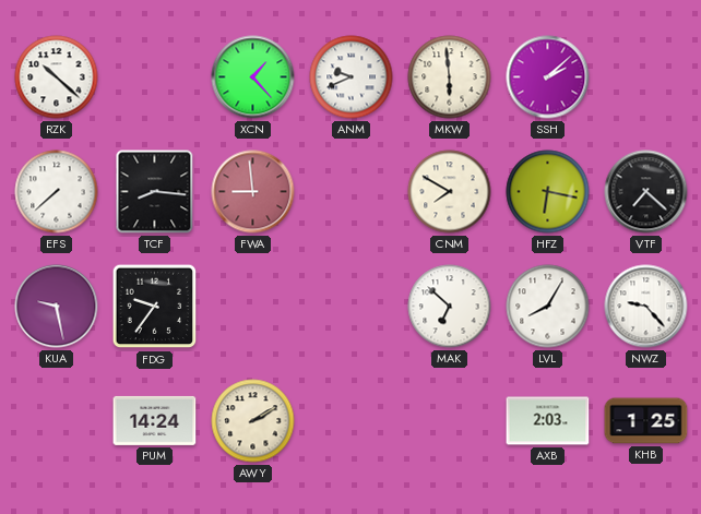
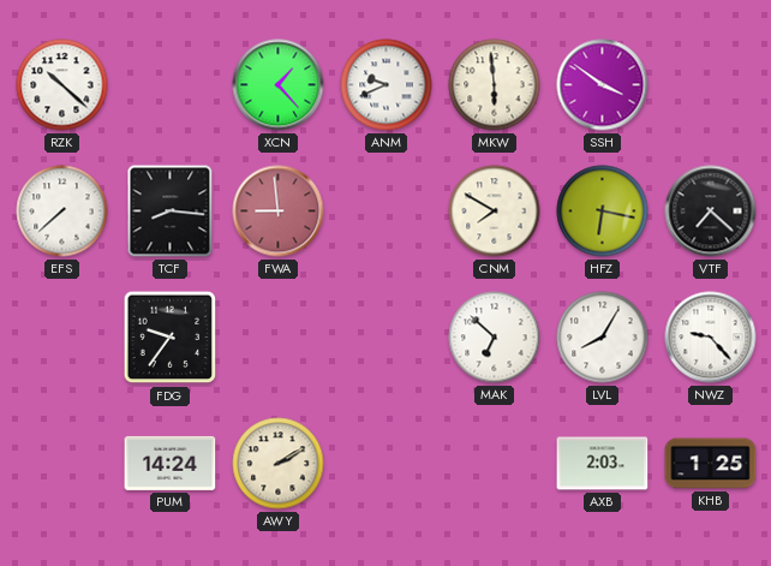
SSH: 2:08 -> 3:51 (603, 85)
KUA: 9:28 -> none (57, 307)
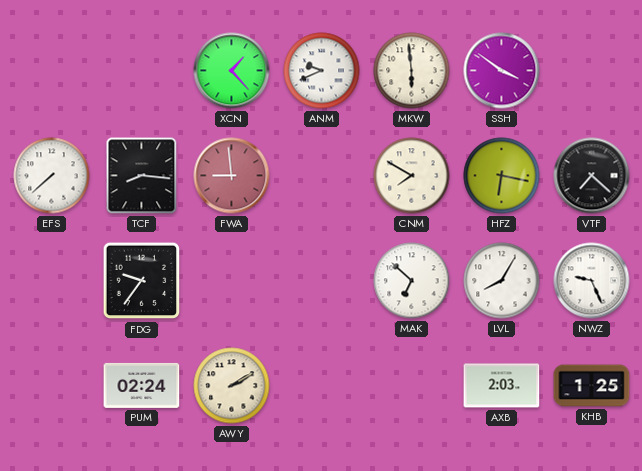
RZK: 10:22 -> none (62, 85)
NWZ: 9:23 -> 9:26 (592, 281)
PUM: 14:24 -> 02:24 (142, 385)
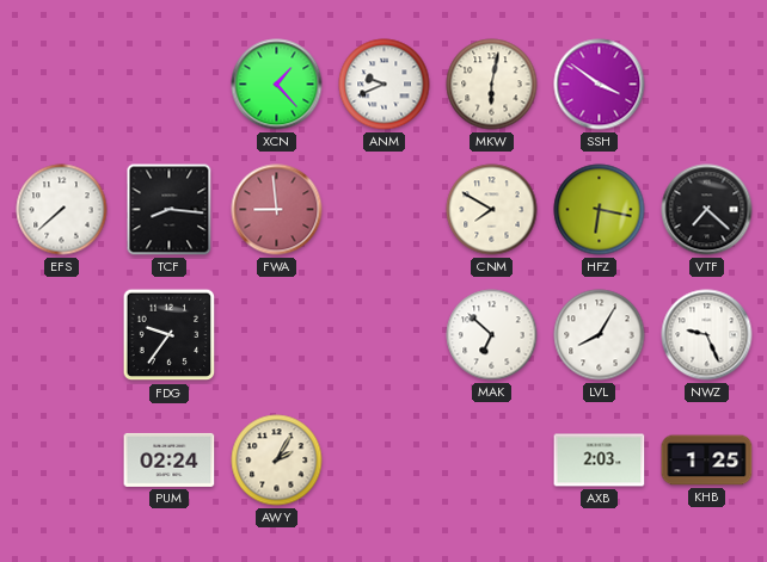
MKW: 5:59 -> 6:02 (492, 85)
AWY: 2:10 -> 2:05 (277, 461)
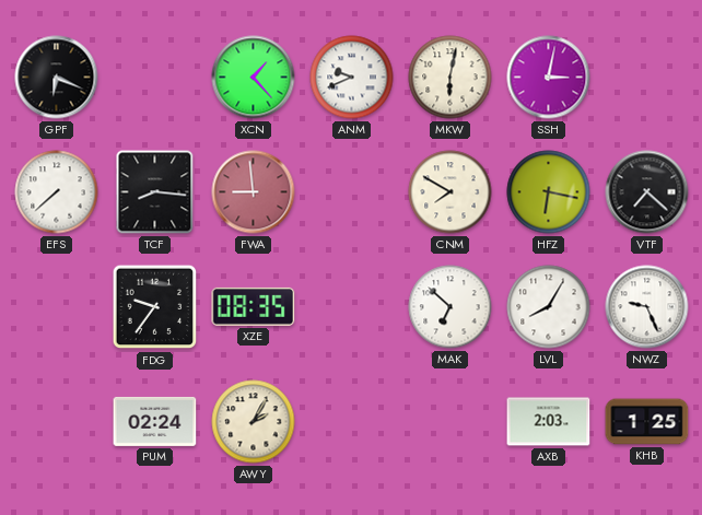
GPF: none -> 6:19 (57, 78)
SSH: 3:51 -> 3:02 (549, 78)
XZE: none -> 08:35 (254, 306)
